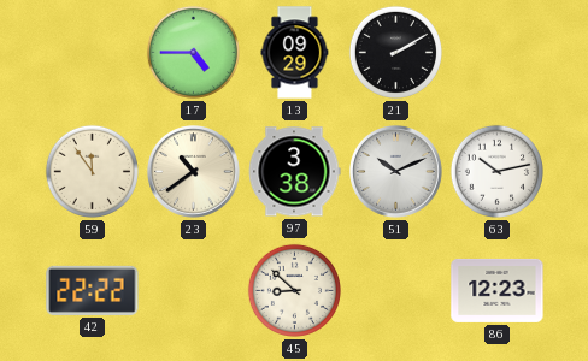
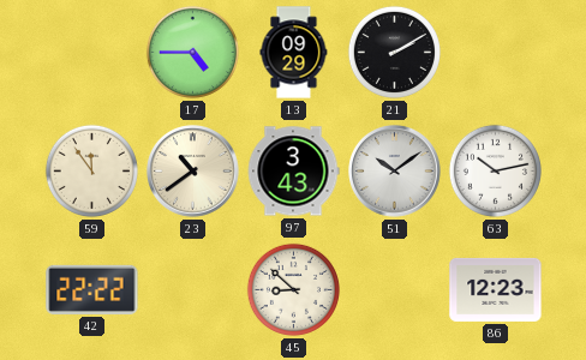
97: 3:38 -> 3:43 (293, 172)
51: 10:11 -> 10:09 (395, 172)
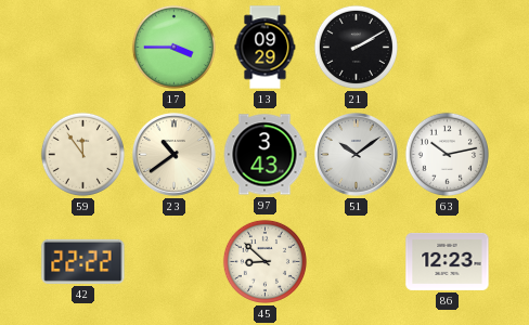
17: 4:45 -> 3:45 (173, 47)
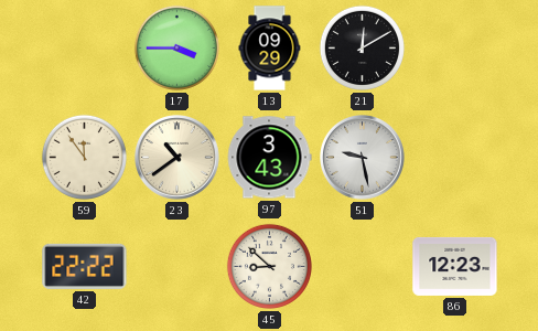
21: 2:10 -> 12:10 (362, 47)
51: 10:09 -> 9:28 (363, 158)
63: 10:13 -> none (447, 154)
